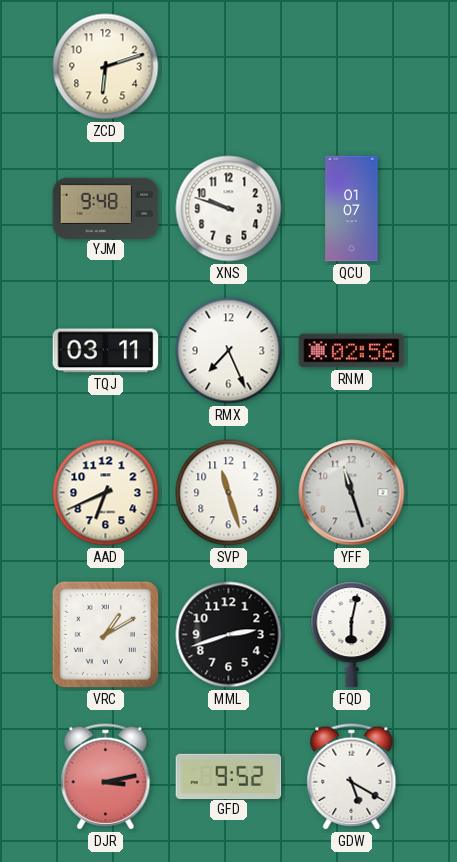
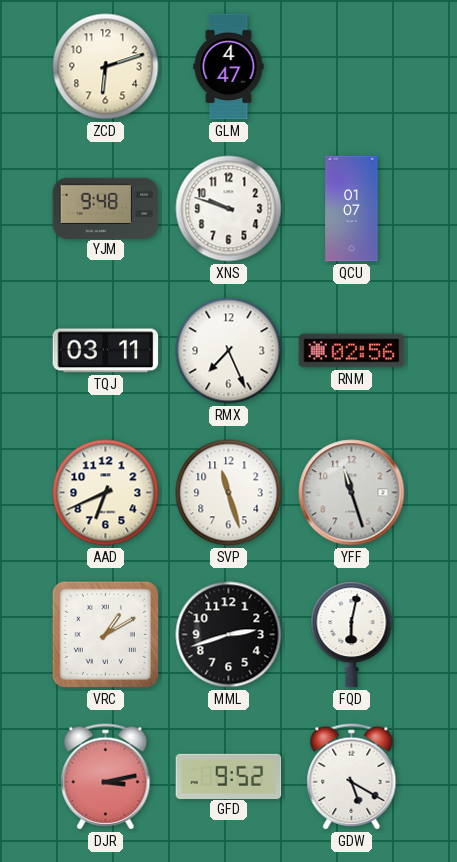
GLM: none -> 4:47 (229, 67)
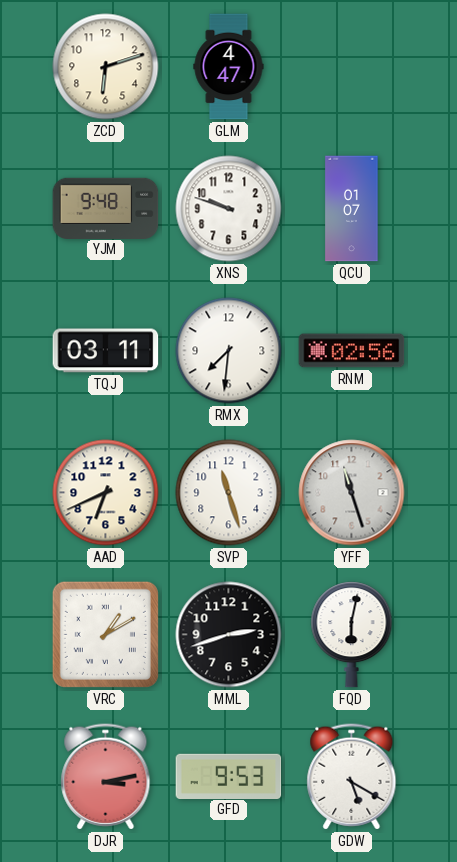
RMX: 7:26 -> 7:31 (229, 351)
GFD: 9:52 -> 9:53 (229, 776)
